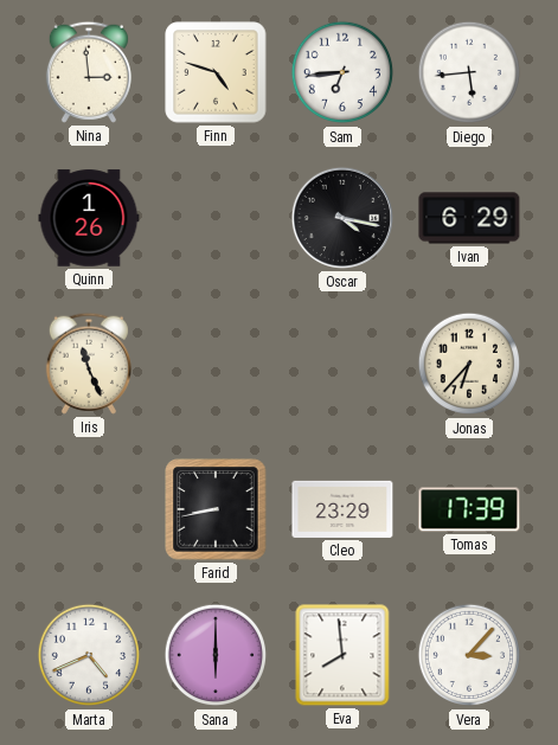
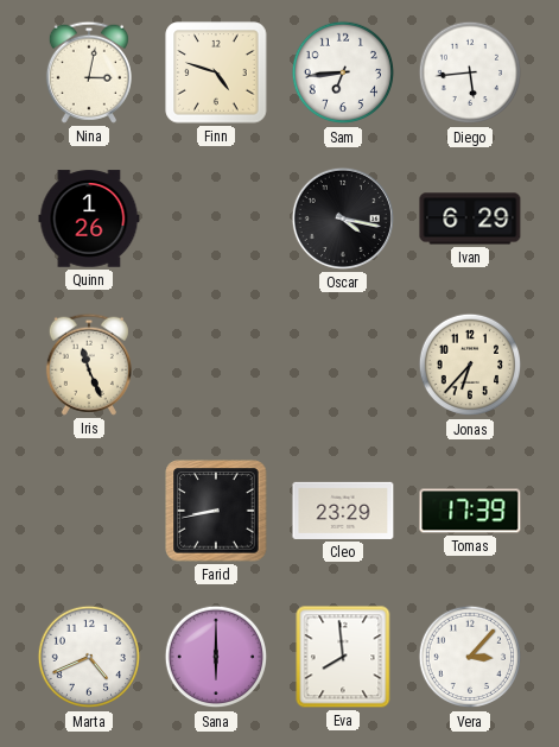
Nina: 2:59 -> 3:02 (89, 72)
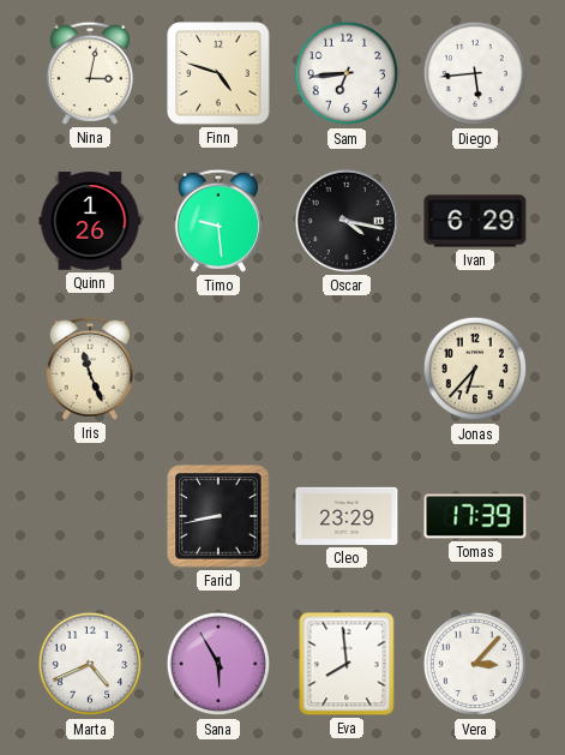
Timo: none -> 9:29 (218, 221)
Sana: 6:00 -> 5:55 (218, 664)
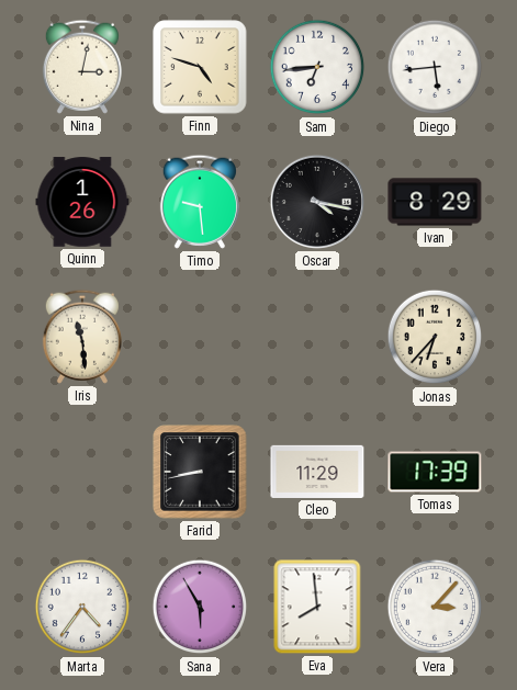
Ivan: 6:29 -> 8:29 (435, 202)
Iris: 11:26 -> 11:29 (82, 337)
Cleo: 23:29 -> 11:29 (317, 472)
Marta: 4:41 -> 4:36 (82, 607)
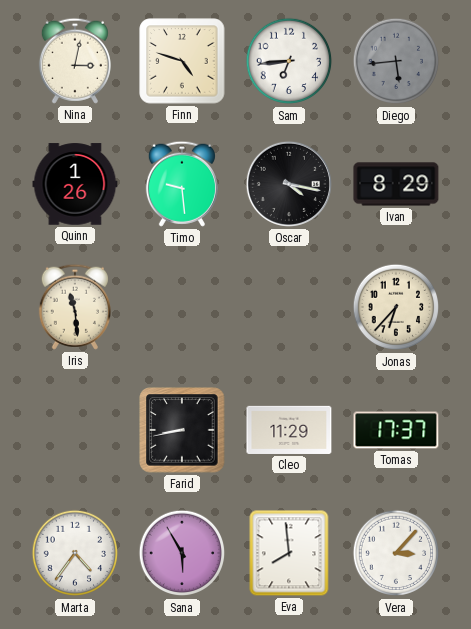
Diego dial: white -> grey (396, 61)
Tomas: 17:39 -> 17:37 (396, 430)
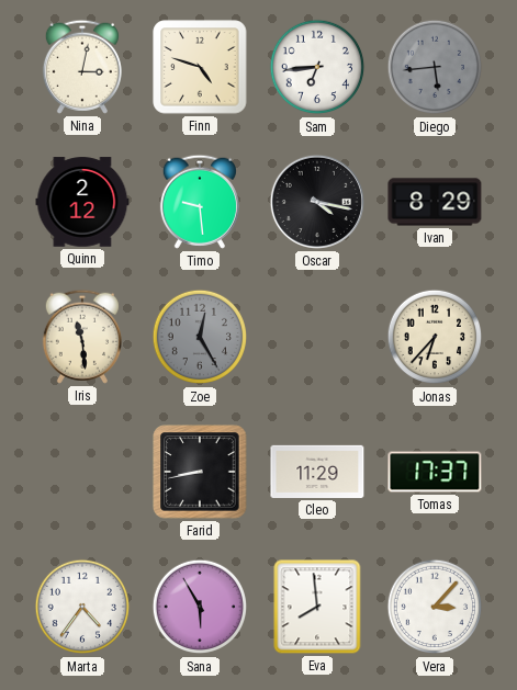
Quinn: 1:26 -> 2:12 (82, 202)
Zoe: none -> 12:25 (200, 337)
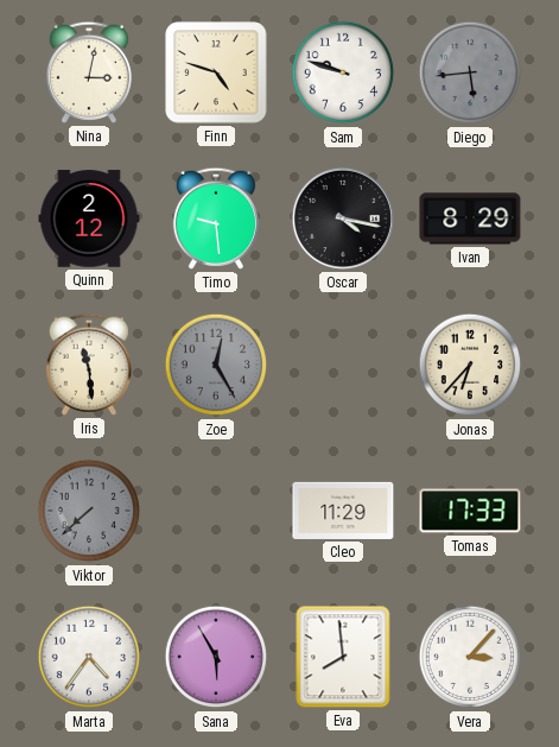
Sam: 6:44 -> 9:48 (343, 72)
Viktor: none -> 7:38 (89, 511)
Farid: 8:43 -> none (200, 472)
Tomas: 17:37 -> 17:33 (470, 511)
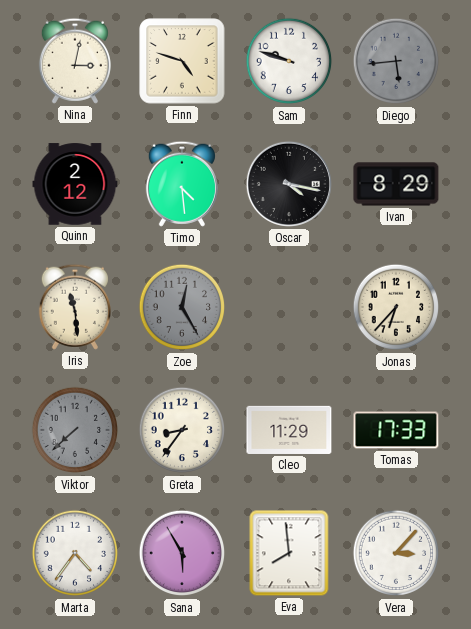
Timo: 9:29 -> 4:29 (182, 184)
Greta: none -> 8:36 (182, 430)
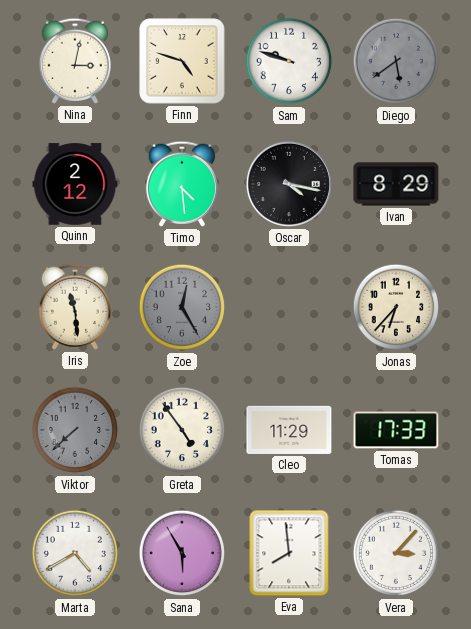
Diego: 5:44 -> 5:39 (396, 61)
Greta: 8:36 -> 4:54 (182, 430)
Marta: 4:36 -> 4:40 (75, 553)
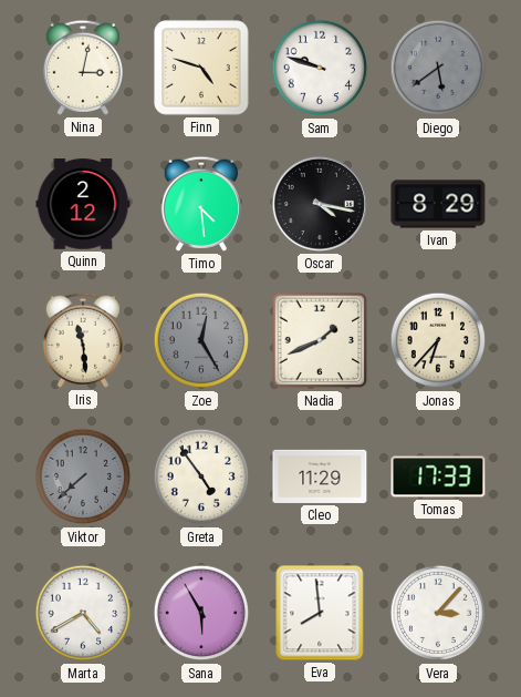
Nadia: none -> 1:41 (320, 340)
